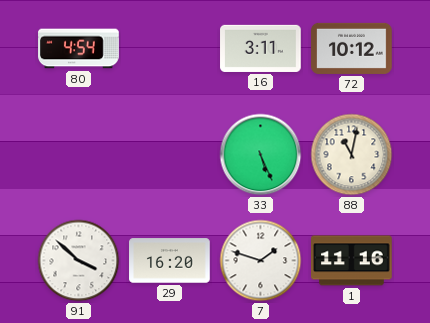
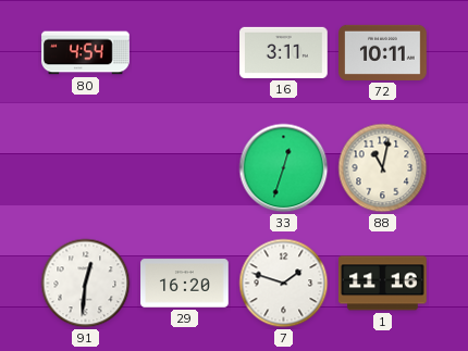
72: 10:12 -> 10:11 (383, 52)
33: 5:26 -> 12:33 (284, 168)
91: 3:52 -> 12:31 (86, 284)
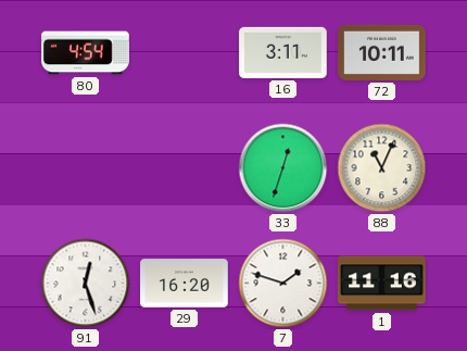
88: 11:02 -> 11:04 (382, 168)
91: 12:31 -> 12:27 (86, 284)
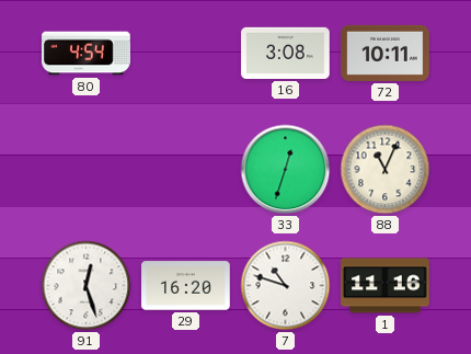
16: 3:11 -> 3:08 (286, 53)
7: 1:48 -> 10:48 (286, 286)
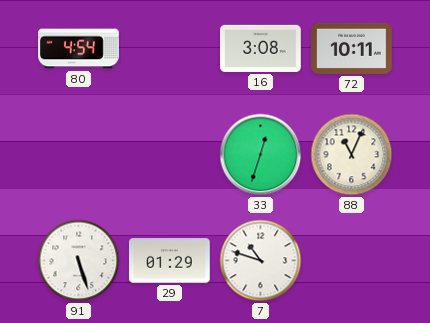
91: 12:27 -> 5:27 (79, 261)
29: 16:20 -> 01:29 (170, 261)
1: 11:16 -> none (386, 286)
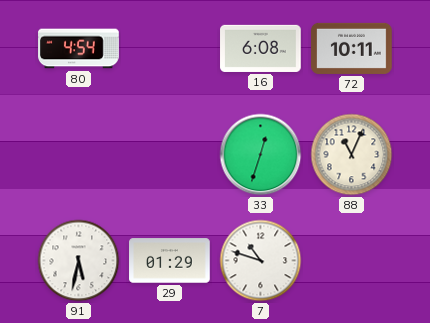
16: 3:08 -> 6:08 (261, 48)
91: 5:27 -> 5:32 (79, 261)
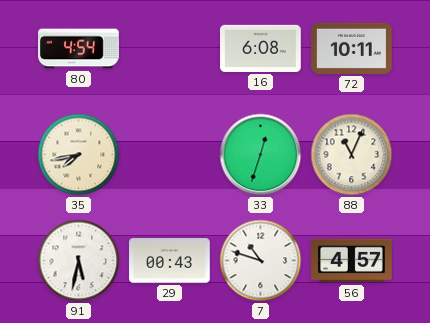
35: none -> 7:43 (79, 155)
29: 01:29 -> 00:43 (170, 261)
56: none -> 4:57 (352, 261)
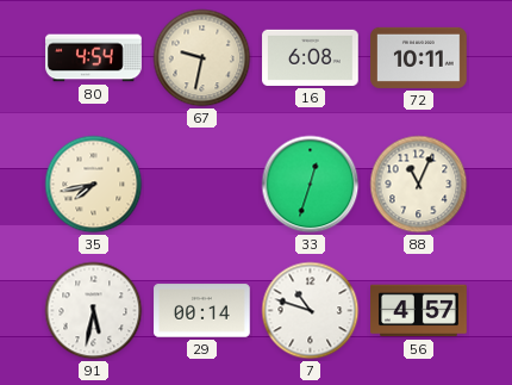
67: none -> 9:32 (202, 58)
29: 00:43 -> 00:14 (202, 311)
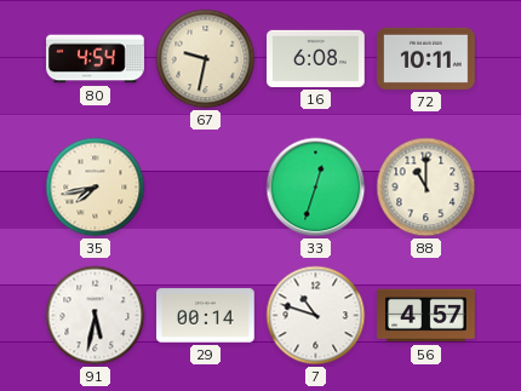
88: 11:04 -> 11:00 (426, 188)
